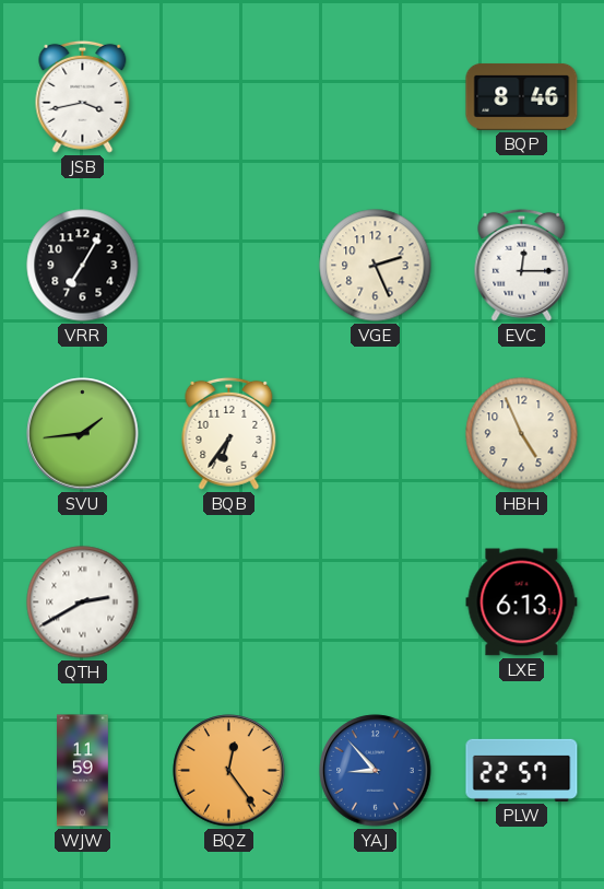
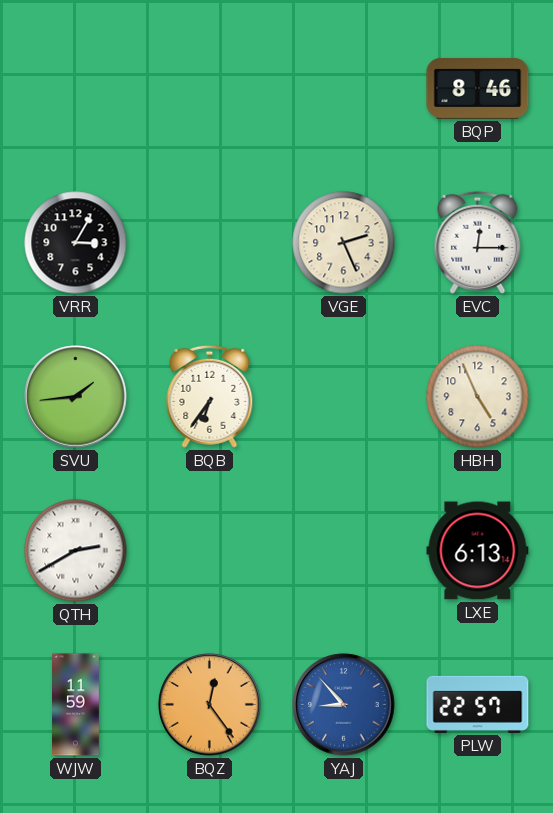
JSB: 3:43 -> none (83, 96)
VRR: 7:05 -> 3:05 (76, 243)
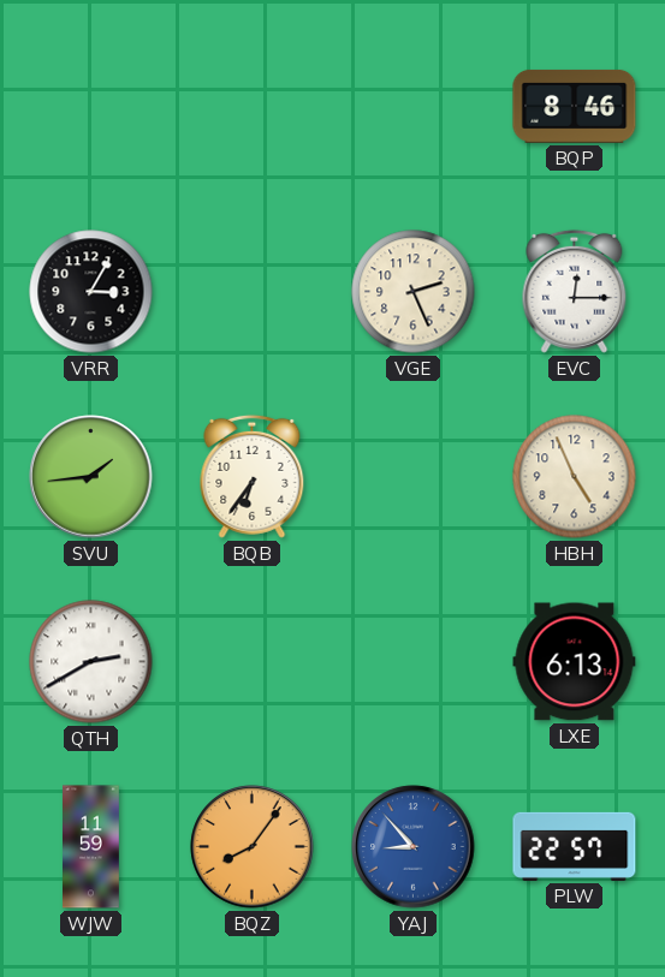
BQZ: 12:24 -> 8:06 (253, 847)
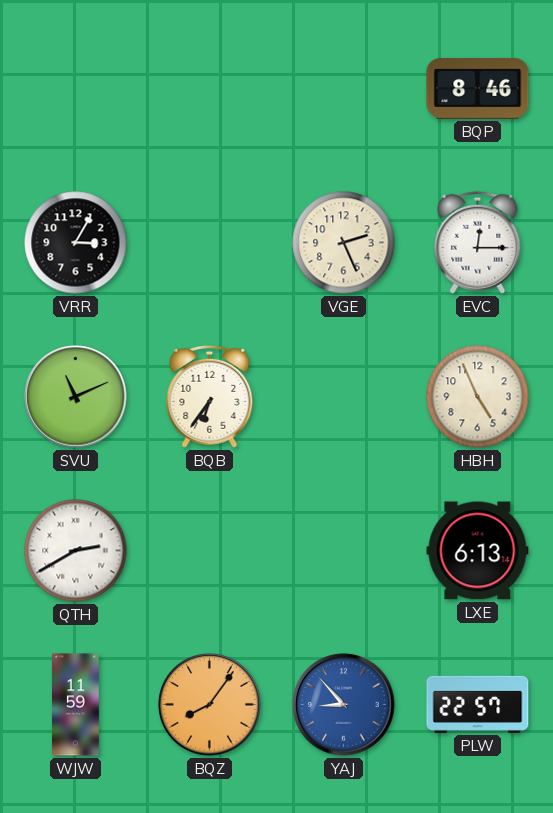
SVU: 1:44 -> 11:11 (76, 397)
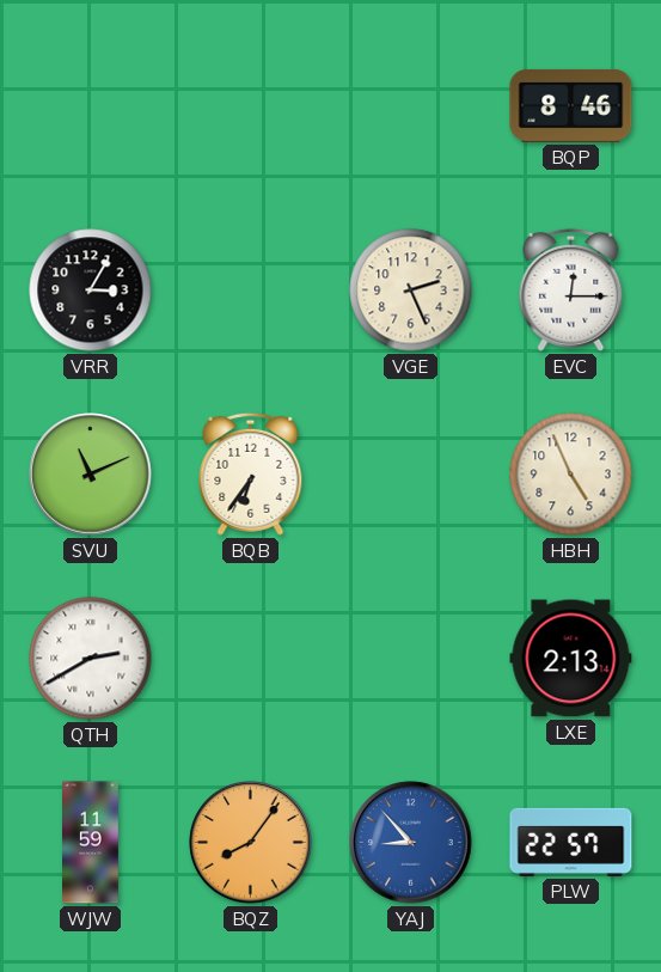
LXE: 6:13 -> 2:13 (571, 659)
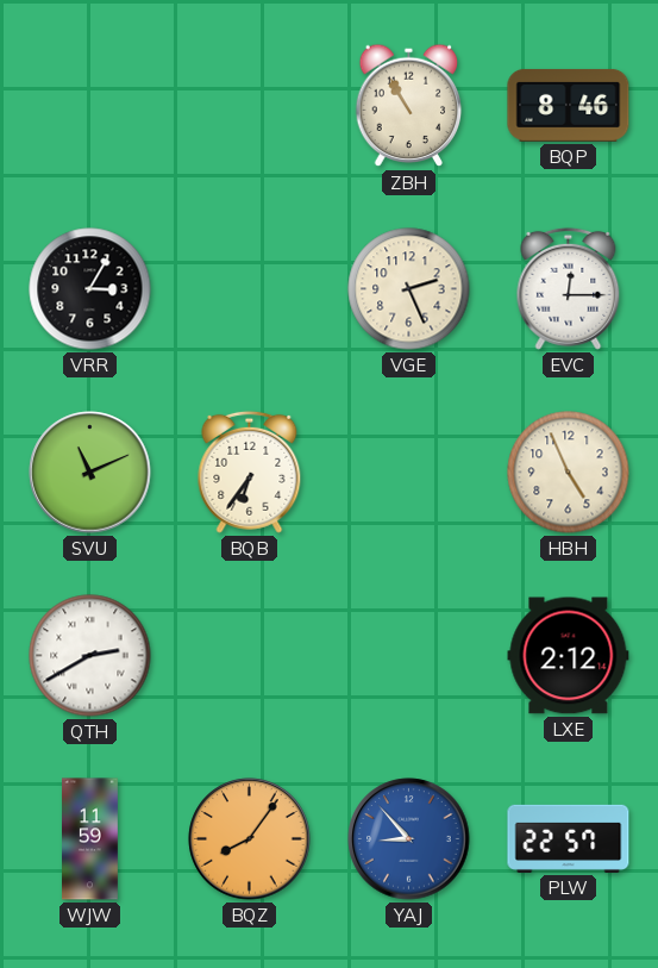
ZBH: none -> 10:55 (409, 106)
LXE: 2:13 -> 2:12 (569, 656)
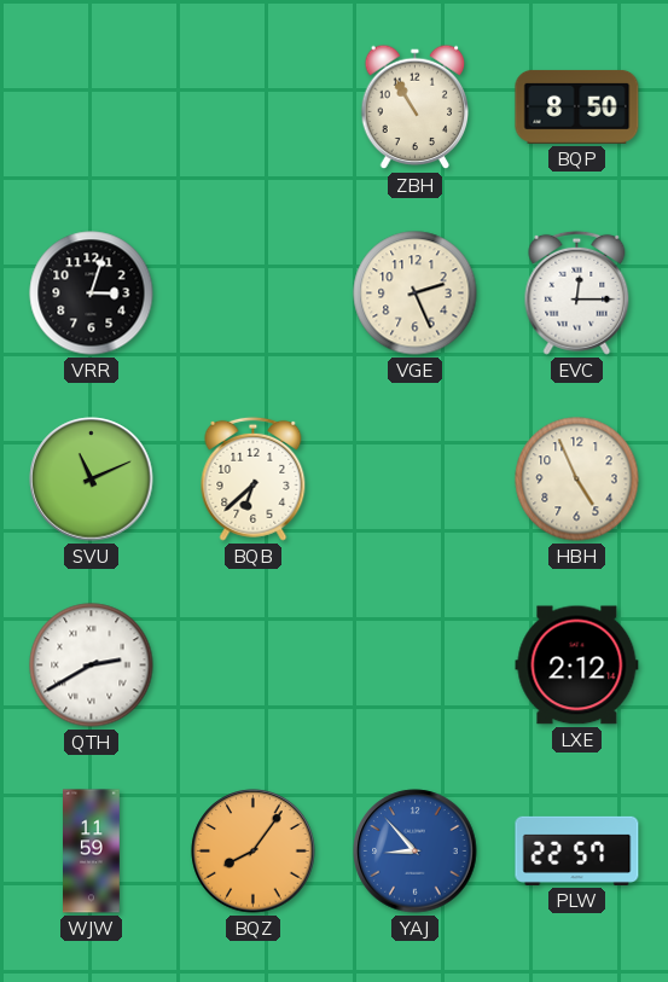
BQP: 8:46 -> 8:50 (577, 106)
VRR: 3:05 -> 3:03 (92, 294)
BQB: 6:36 -> 6:38 (254, 478)
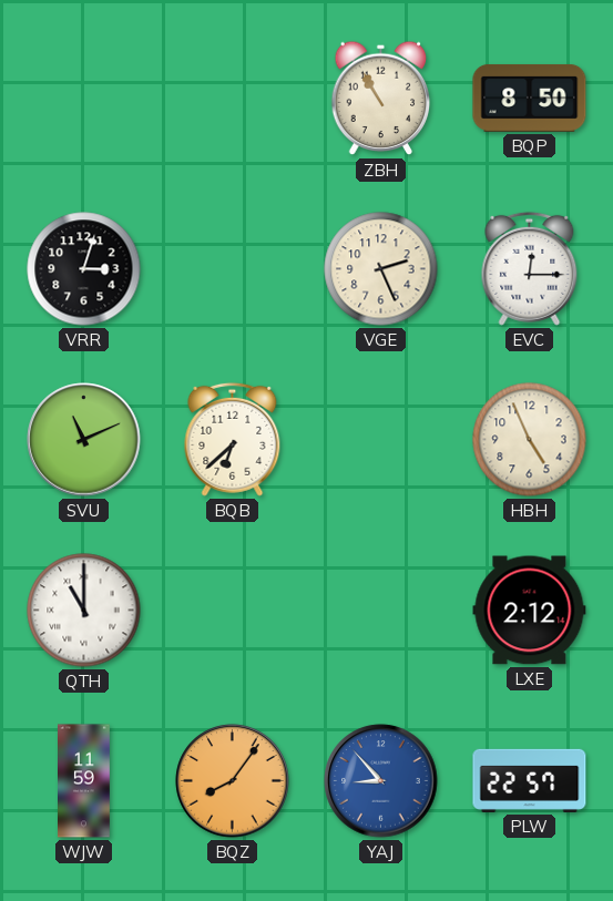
QTH: 2:40 -> 11:00 (84, 611)
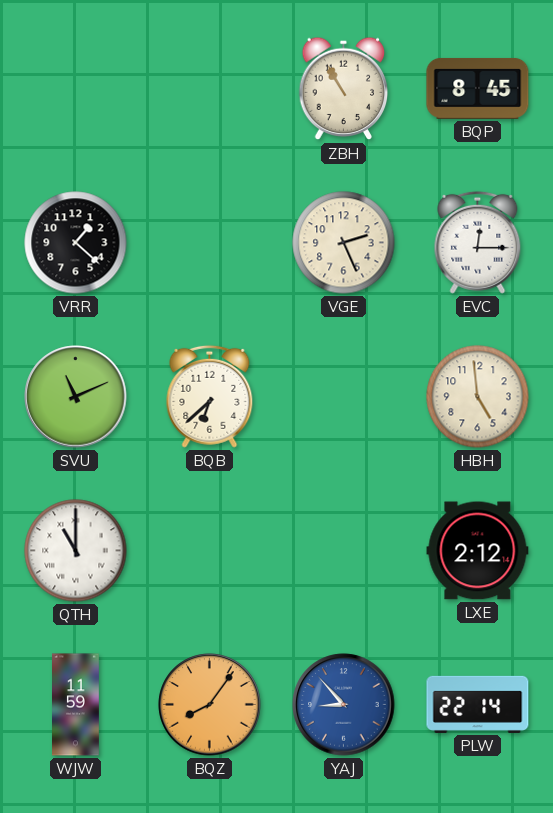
BQP: 8:50 -> 8:45 (478, 88)
VRR: 3:03 -> 1:22 (76, 243)
HBH: 4:56 -> 4:59 (478, 397)
PLW: 22:57 -> 22:14 (478, 704)
